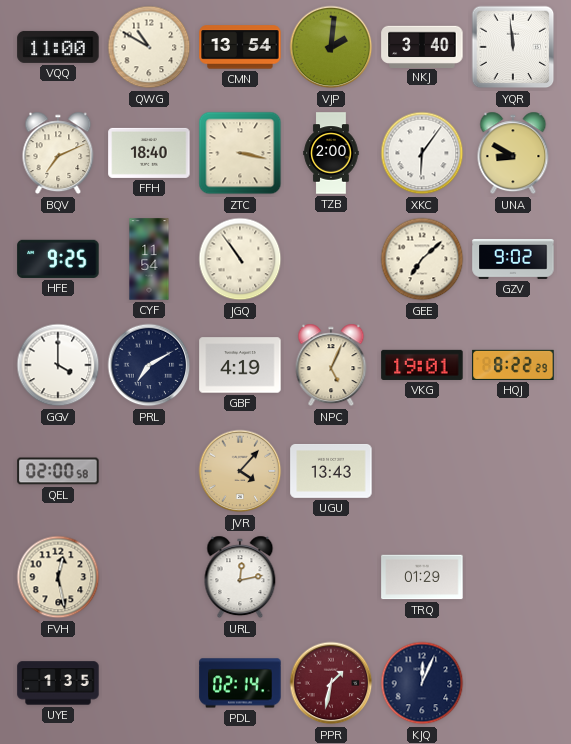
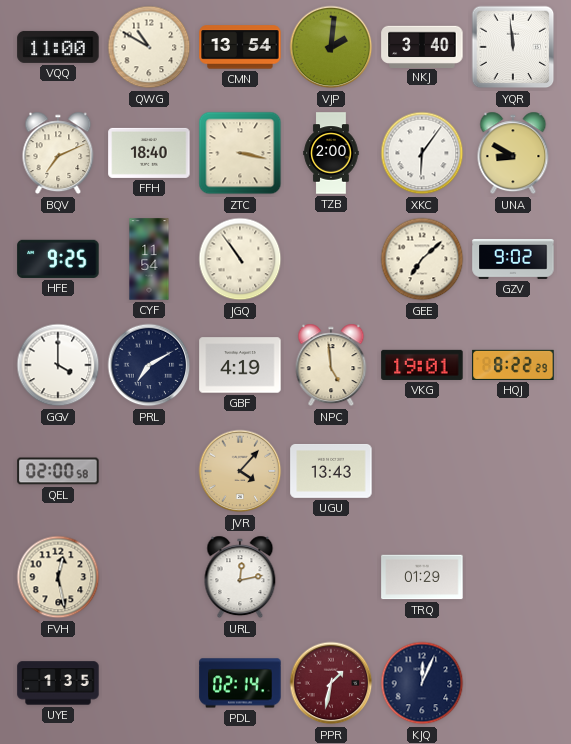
NPC: 5:04 -> 4:59 (331, 365)
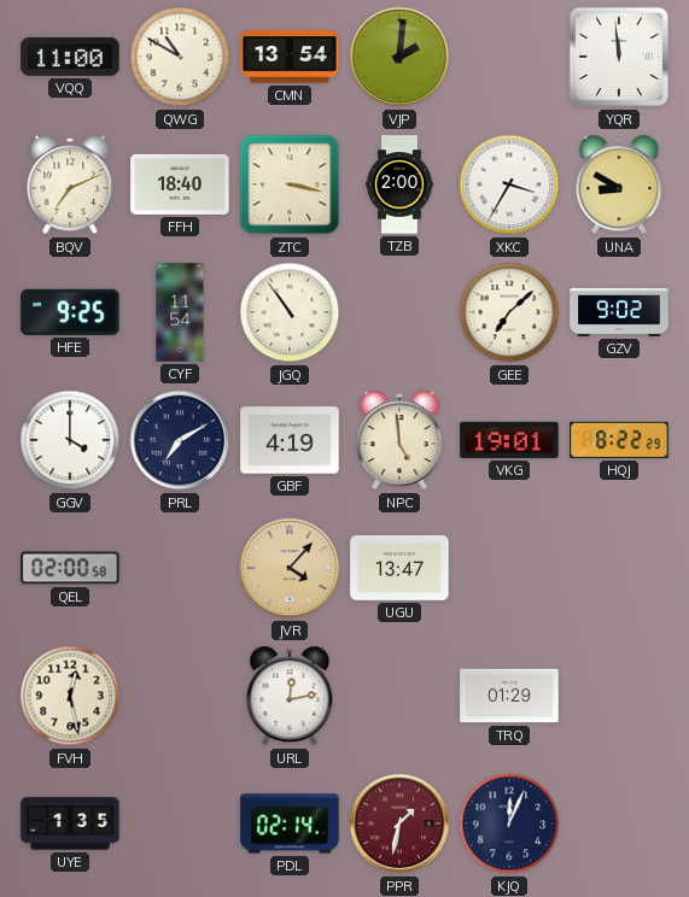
NKJ: 3:40 -> none (422, 46)
XKC: 6:06 -> 3:35 (509, 184)
UGU: 13:43 -> 13:47 (399, 568)
